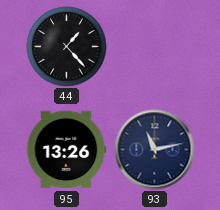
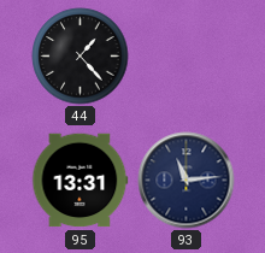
95: 13:26 -> 13:31 (81, 181)
93: 11:13 -> 11:14 (187, 181)
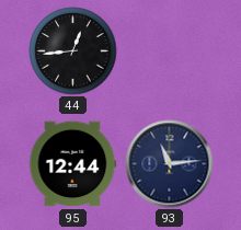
44: 1:23 -> 12:44 (73, 51)
95: 13:31 -> 12:44 (73, 164)
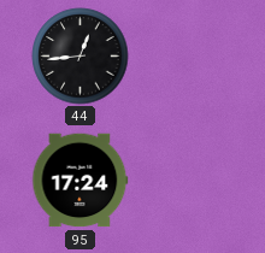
95: 12:44 -> 17:24 (81, 181)
93: 11:14 -> none (170, 164)
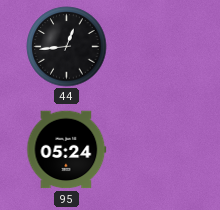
95: 17:24 -> 05:24 (67, 150)
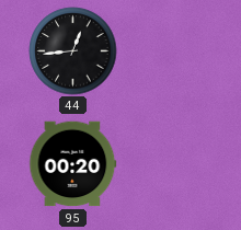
95: 05:24 -> 00:20 (73, 164)
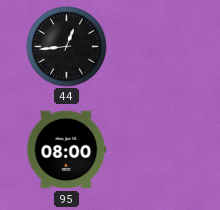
95: 00:20 -> 08:00 (67, 150)
